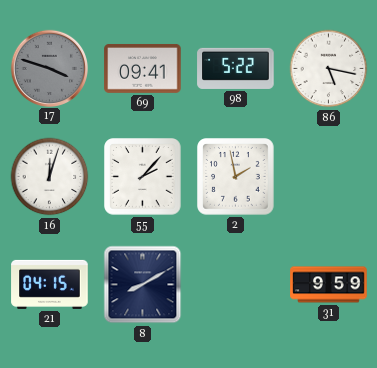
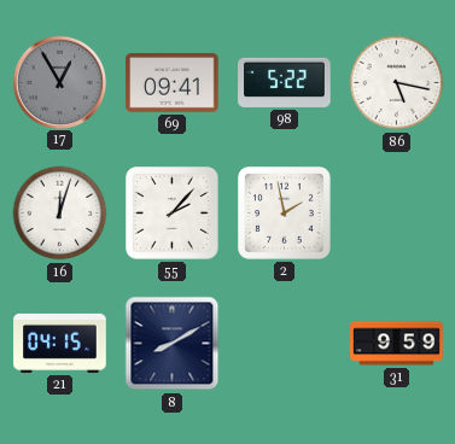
17: 3:48 -> 12:55 (59, 82)
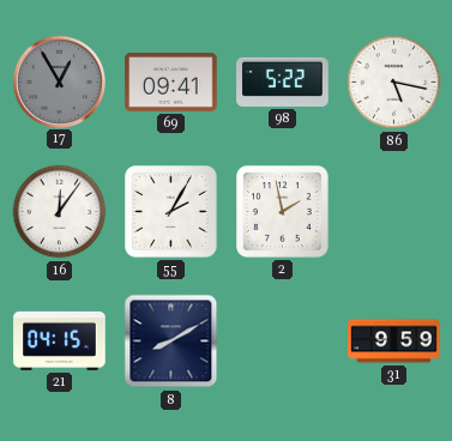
16: 12:03 -> 12:06 (60, 212)
55: 2:07 -> 2:05 (171, 212)
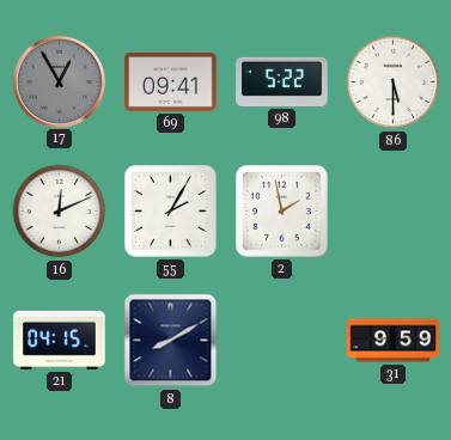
86: 5:17 -> 5:30 (394, 82)
16: 12:06 -> 12:11 (60, 212)
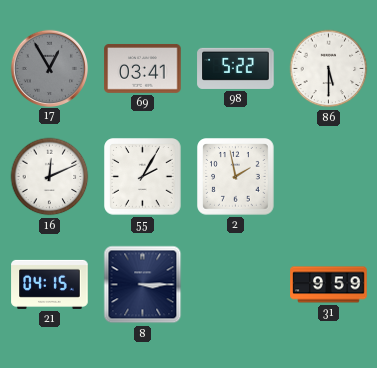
69: 09:41 -> 03:41 (143, 69)
8: 8:10 -> 3:15 (143, 285)
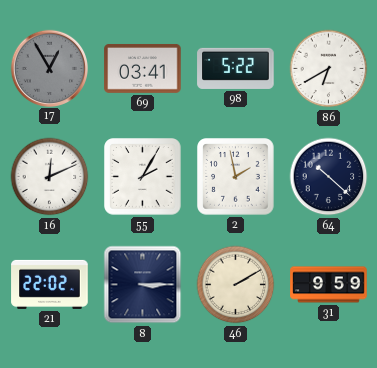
86: 5:30 -> 6:40 (329, 69)
64: none -> 10:22 (329, 177)
21: 04:15 -> 22:02 (50, 284)
46: none -> 2:10 (236, 285)
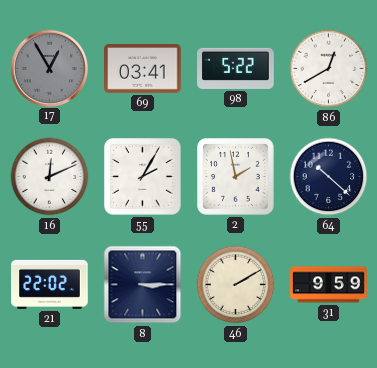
86: 6:40 -> 12:40 (329, 69)
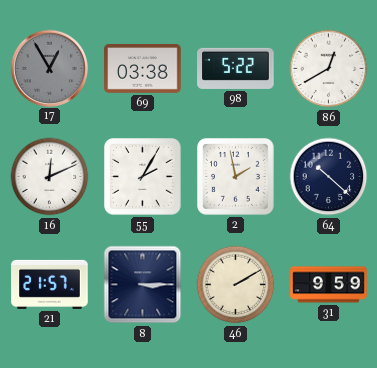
69: 03:41 -> 03:38 (143, 69)
21: 22:02 -> 21:57 (50, 284)
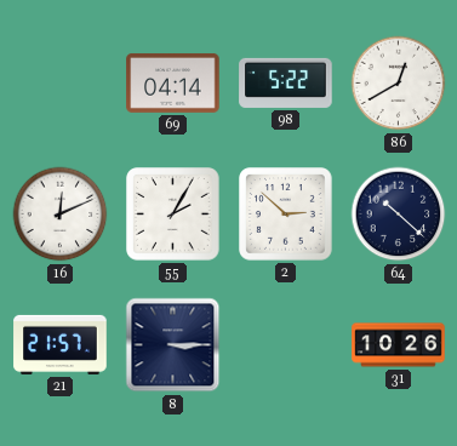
17: 12:55 -> none (49, 68)
69: 03:38 -> 04:14 (173, 84)
2: 1:58 -> 2:52 (286, 215)
46: 2:10 -> none (236, 285)
31: 9:59 -> 10:26 (399, 345)
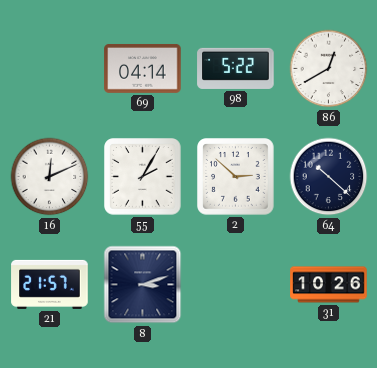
8: 3:15 -> 3:12 (143, 285)
